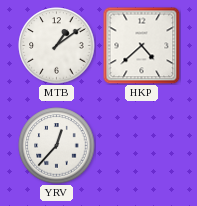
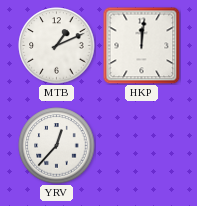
MTB: 1:09 -> 1:11 (57, 46)
HKP: 4:38 -> 12:01 (141, 45)
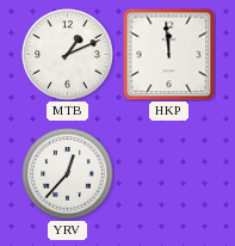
HKP: 12:01 -> 11:59 (168, 54)
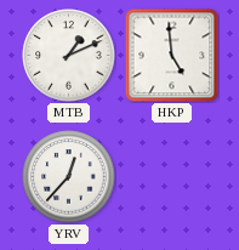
HKP: 11:59 -> 4:59 (171, 55)
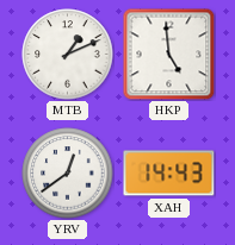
YRV: 12:37 -> 12:39 (68, 174)
XAH: none -> 14:43 (169, 174)
